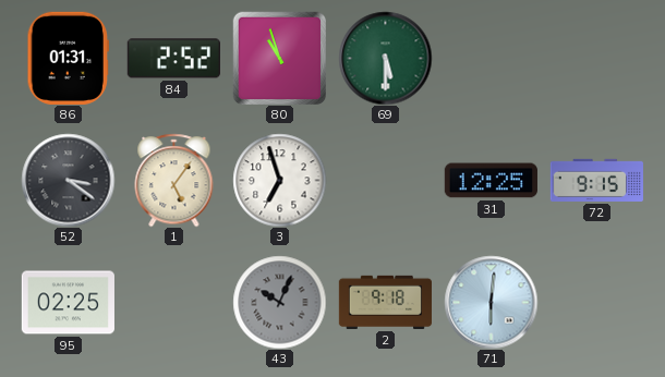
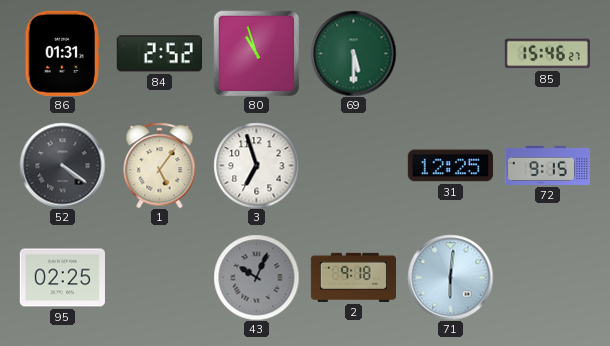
85: none -> 15:46 (547, 54)
52: 3:21 -> 4:21 (62, 165)
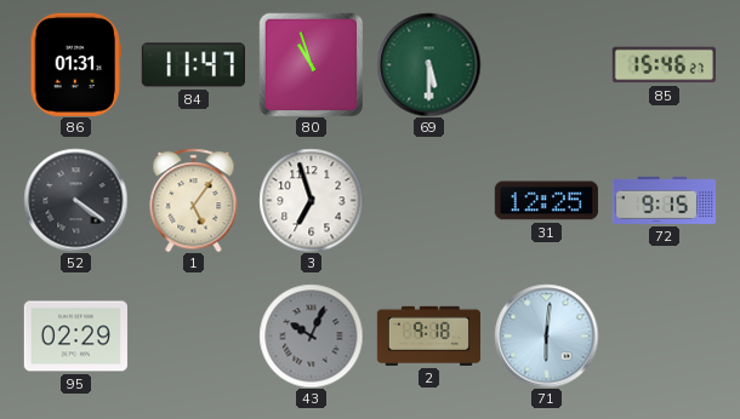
84: 2:52 -> 11:47 (193, 65)
95: 02:25 -> 02:29 (75, 337)
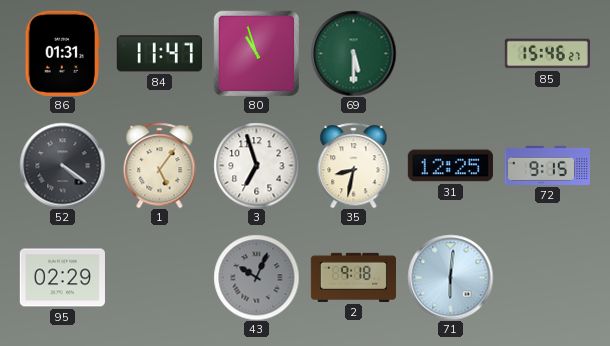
35: none -> 8:32 (354, 165)
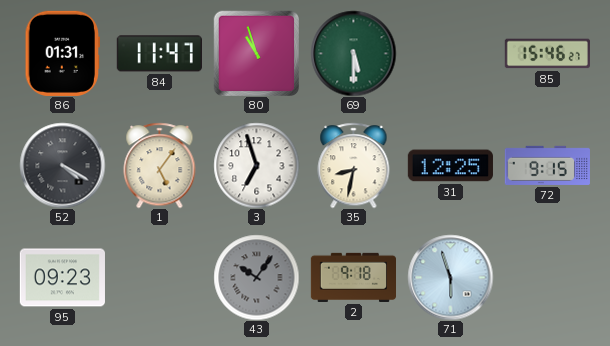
52: 4:21 -> 4:20 (62, 165)
95: 02:29 -> 09:23 (62, 278)
43: 10:04 -> 10:06 (256, 277)
71: 6:01 -> 5:57 (450, 277)
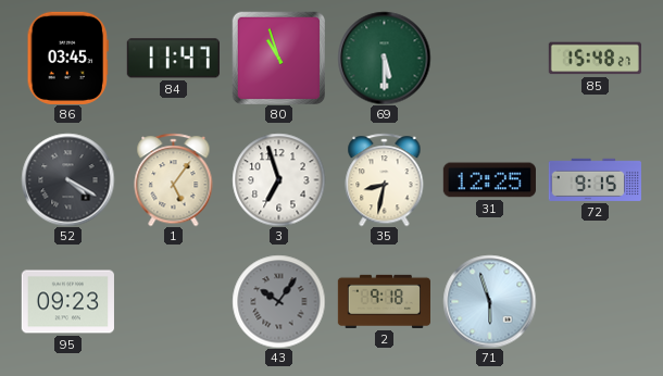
86: 01:31 -> 03:45 (67, 58)
85: 15:46 -> 15:48 (595, 59)
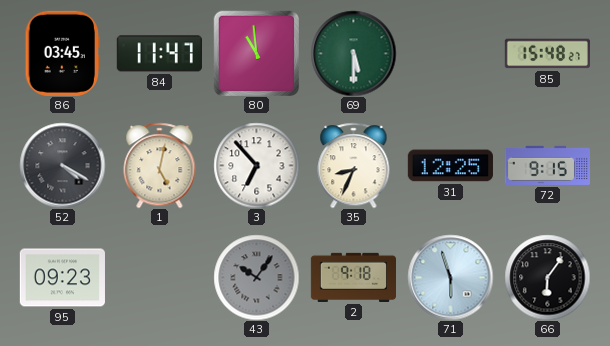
80: 10:57 -> 10:59 (256, 53)
1: 5:06 -> 5:02 (160, 165)
3: 6:57 -> 6:53 (256, 165)
35: 8:32 -> 8:34 (354, 165)
66: none -> 6:06 (547, 277)
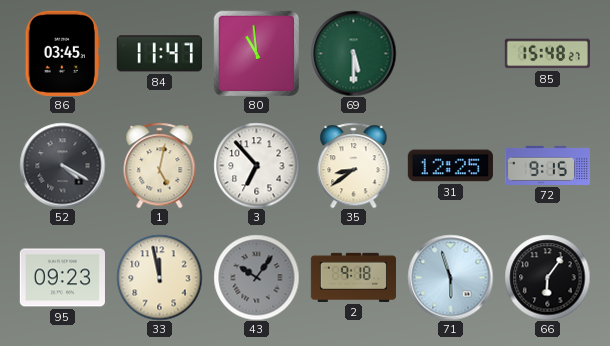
35: 8:34 -> 8:39 (354, 165)
33: none -> 11:58 (159, 277)
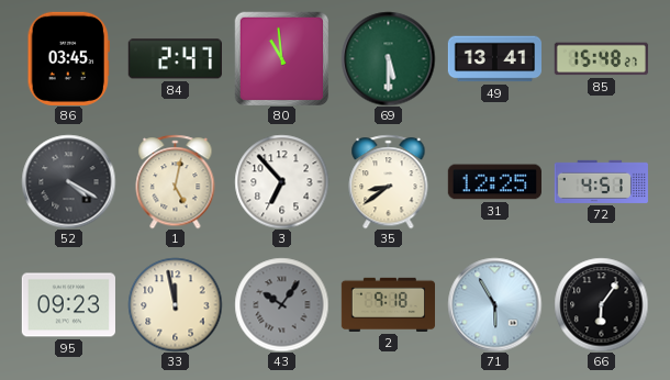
84: 11:47 -> 2:47 (175, 59)
49: none -> 13:41 (494, 59)
72: 9:15 -> 4:51 (601, 181)
71: 5:57 -> 5:55 (494, 304)
